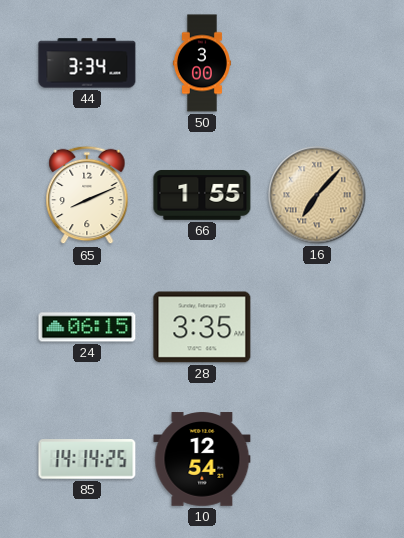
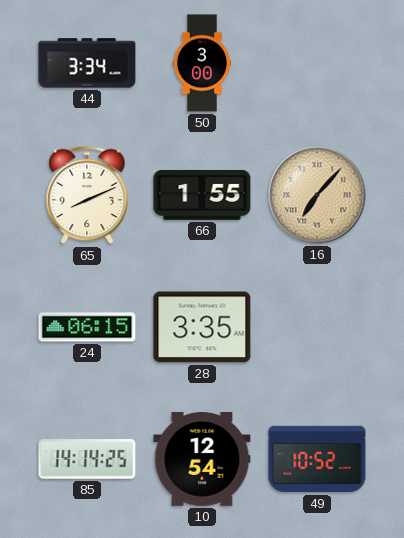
49: none -> 10:52 (317, 459)
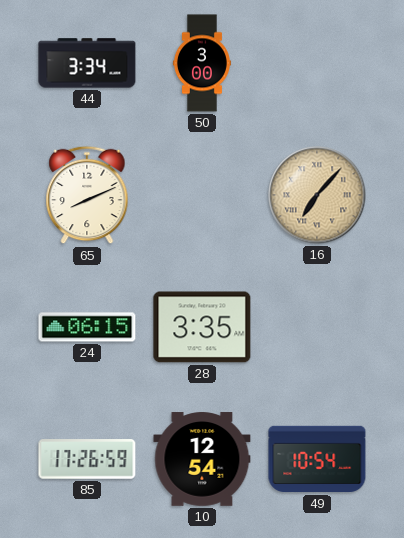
66: 1:55 -> none (202, 195)
85: 14:14 -> 17:26 (87, 459)
49: 10:52 -> 10:54 (317, 459)
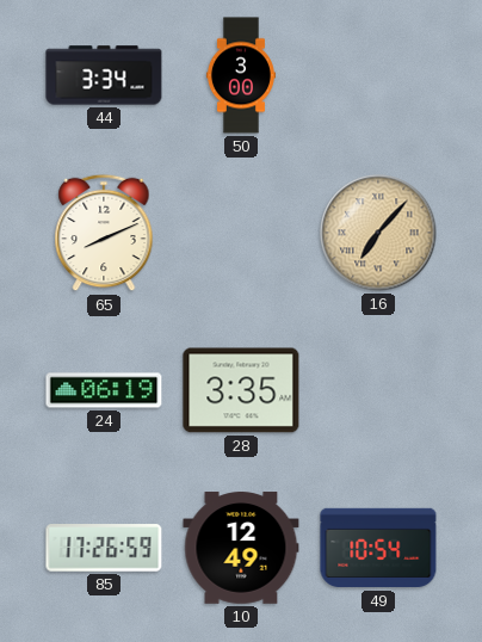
24: 06:15 -> 06:19 (104, 390)
10: 12:54 -> 12:49 (241, 548)
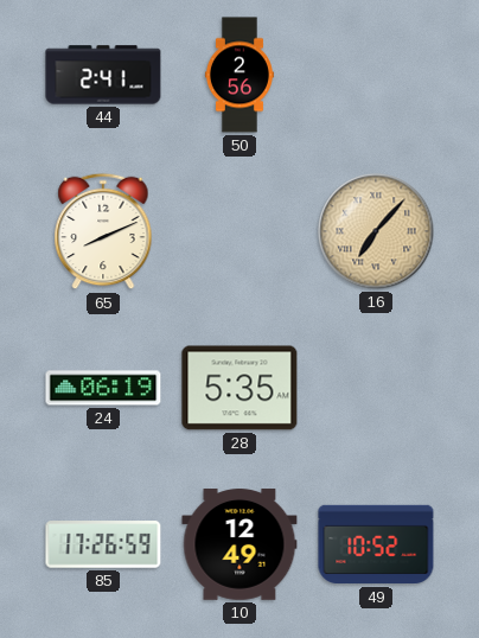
44: 3:34 -> 2:41 (103, 75)
50: 3:00 -> 2:56 (239, 75)
28: 3:35 -> 5:35 (239, 388)
49: 10:54 -> 10:52 (376, 544)
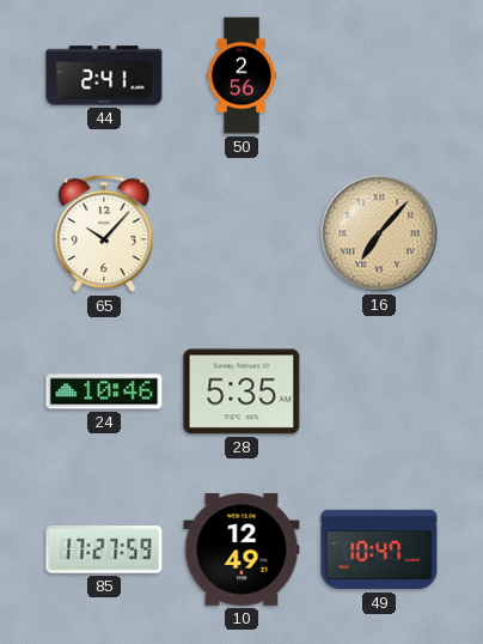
65: 8:11 -> 10:07 (104, 233)
24: 06:19 -> 10:46 (104, 391)
85: 17:26 -> 17:27 (104, 549)
49: 10:52 -> 10:47 (379, 549)
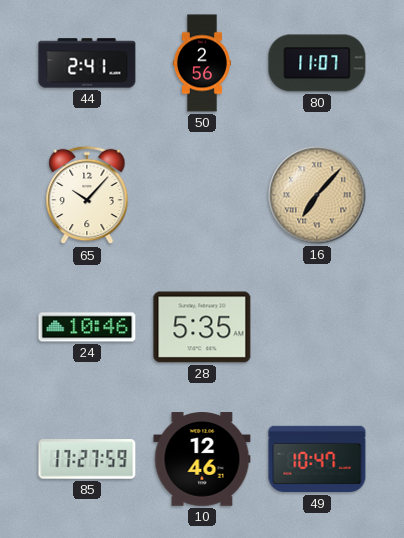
80: none -> 11:07 (317, 63)
10: 12:49 -> 12:46 (202, 459)
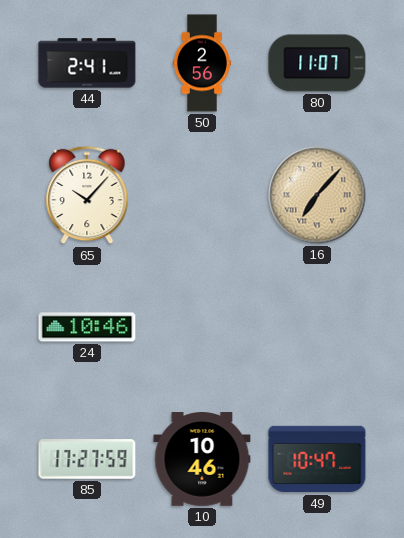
28: 5:35 -> none (202, 327)
10: 12:46 -> 10:46 (202, 459)
